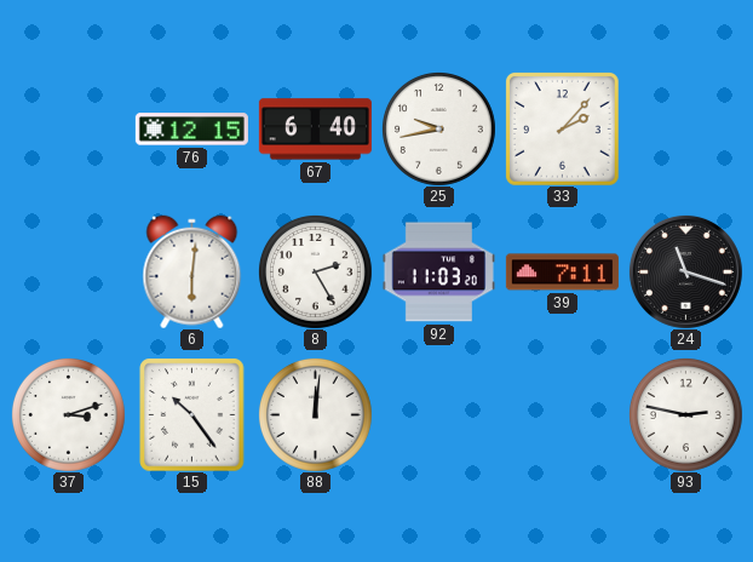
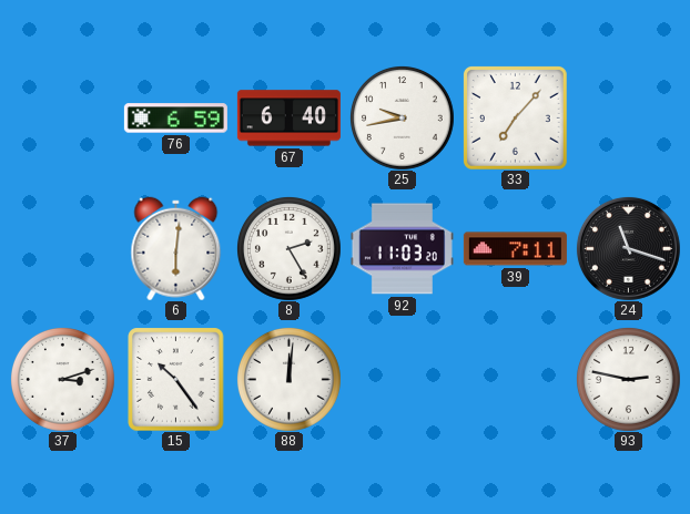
76: 12:15 -> 6:59 (175, 119)
33: 2:07 -> 7:07 (516, 119)
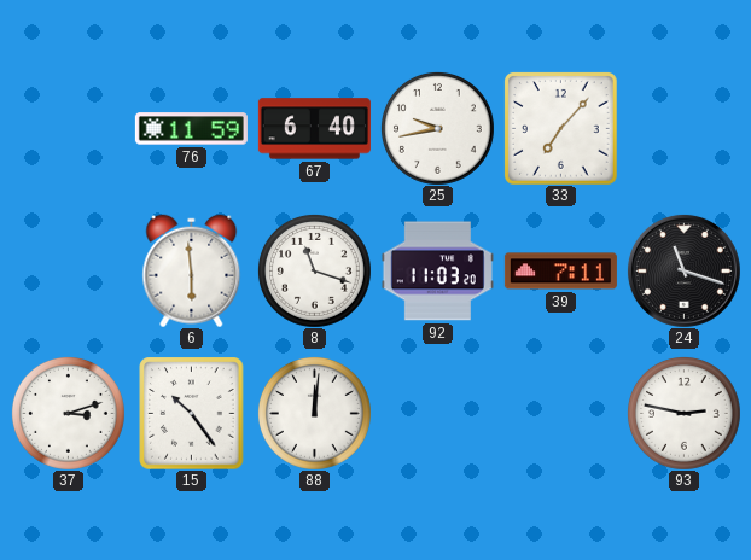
76: 6:59 -> 11:59 (191, 129)
6: 6:01 -> 5:59 (192, 270)
8: 2:25 -> 11:18 (314, 270)
